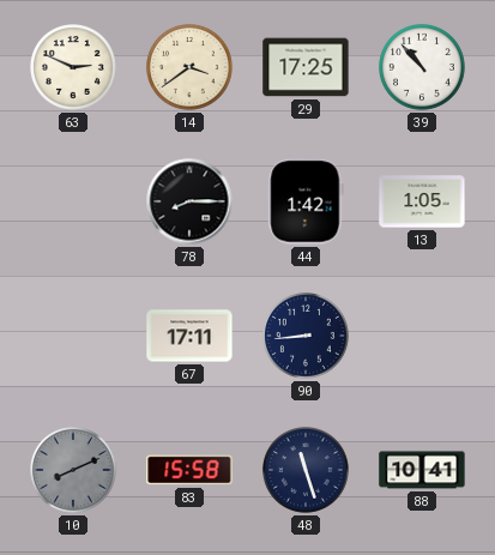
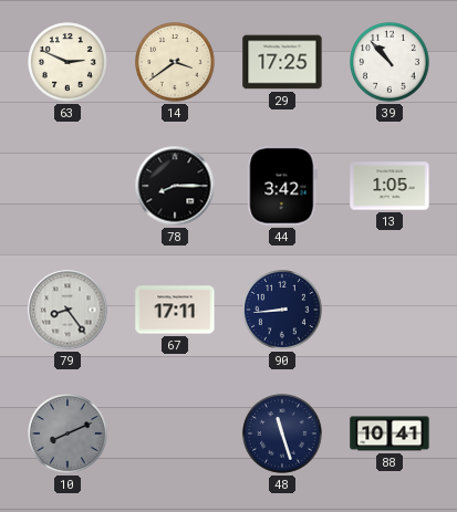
44: 1:42 -> 3:42 (282, 186)
79: none -> 8:24 (67, 310)
83: 15:58 -> none (189, 470)
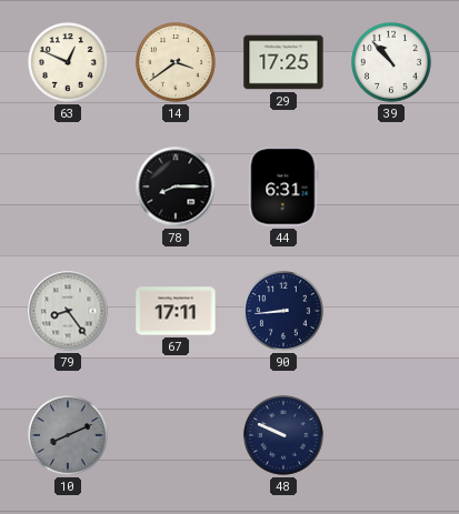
63: 2:49 -> 12:49 (69, 63)
44: 3:42 -> 6:31 (283, 187)
13: 1:05 -> none (390, 186)
48: 11:27 -> 9:49 (285, 436)
88: 10:41 -> none (390, 433)
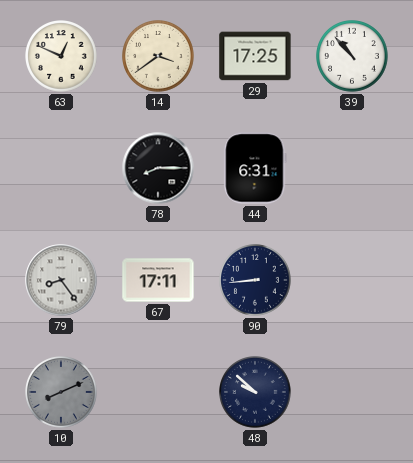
48: 9:49 -> 9:52 (256, 393)
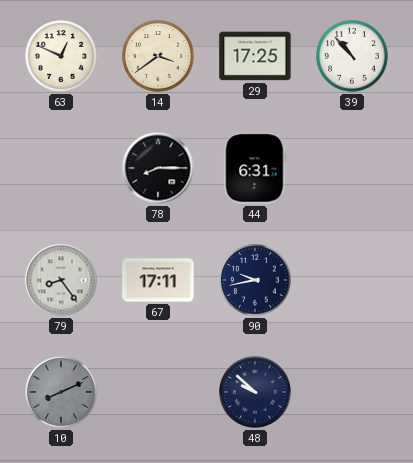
90: 8:44 -> 9:43 (256, 281)
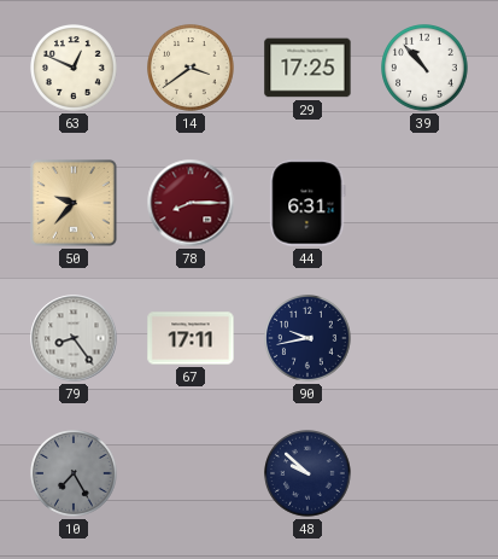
50: none -> 9:37 (75, 204)
78 dial: black -> burgundy (191, 203)
10: 8:11 -> 7:25 (75, 474)
